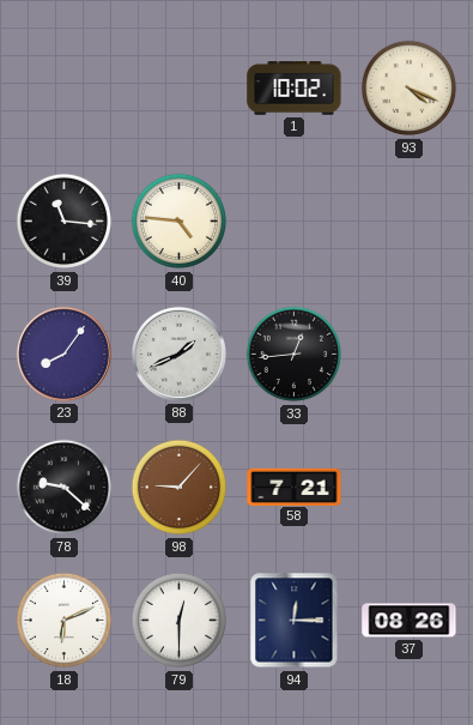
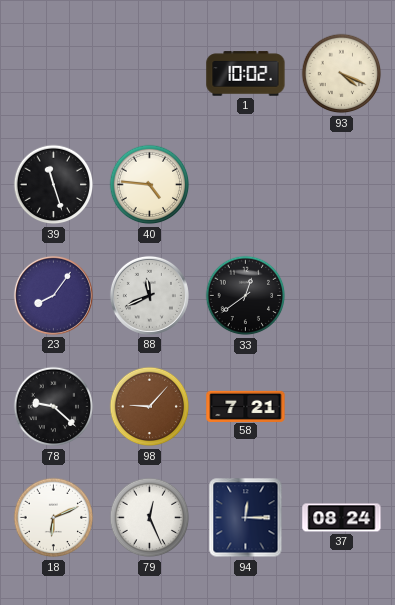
39: 11:16 -> 11:27 (54, 185)
88: 1:41 -> 11:41 (149, 295)
33: 12:44 -> 12:39 (246, 296)
79: 12:30 -> 12:26 (150, 518)
37: 08:26 -> 08:24 (342, 518)
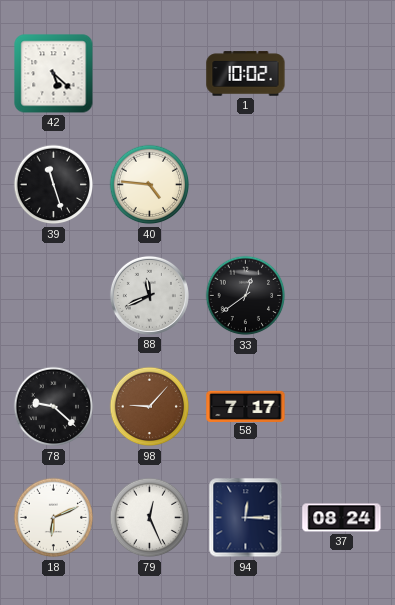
42: none -> 5:22 (54, 74)
93: 4:19 -> none (342, 74)
23: 8:06 -> none (53, 295)
58: 7:21 -> 7:17 (246, 406)
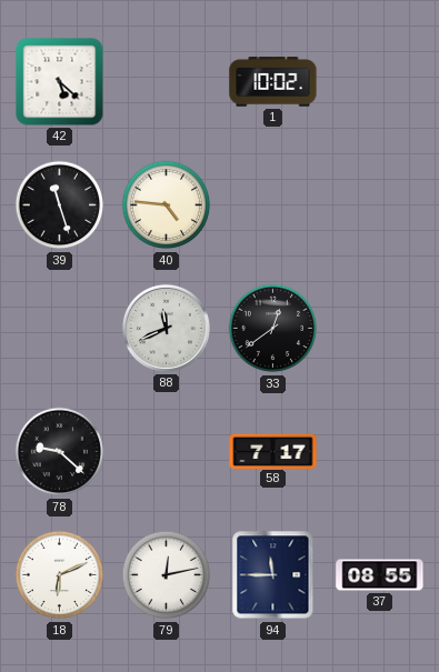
98: 9:07 -> none (150, 407)
79: 12:26 -> 12:13 (167, 575)
94: 12:15 -> 11:45 (273, 575)
37: 08:24 -> 08:55 (380, 575)
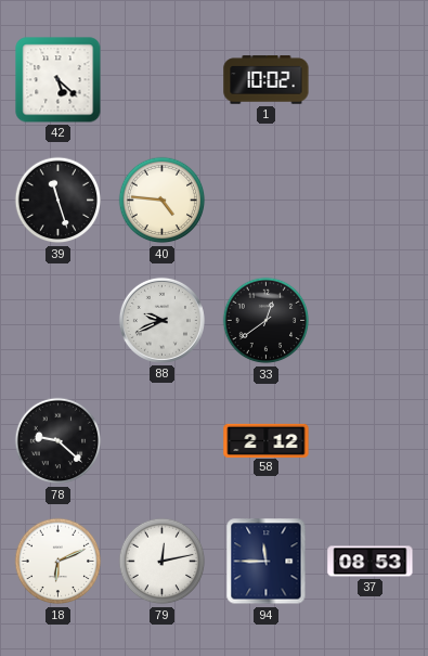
88: 11:41 -> 9:41 (161, 320)
58: 7:17 -> 2:12 (267, 440)
37: 08:55 -> 08:53 (371, 562)
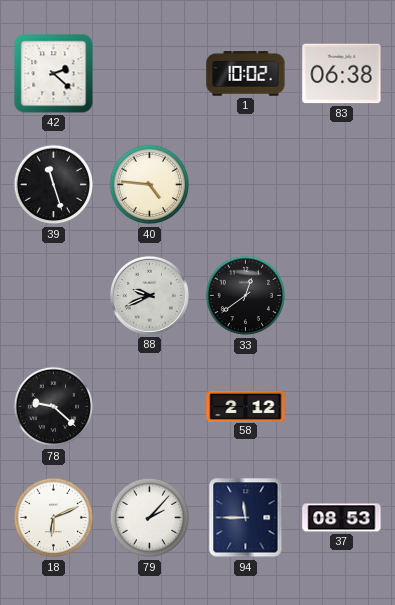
42: 5:22 -> 2:22 (54, 74)
83: none -> 06:38 (342, 74)
79: 12:13 -> 2:07 (150, 518)
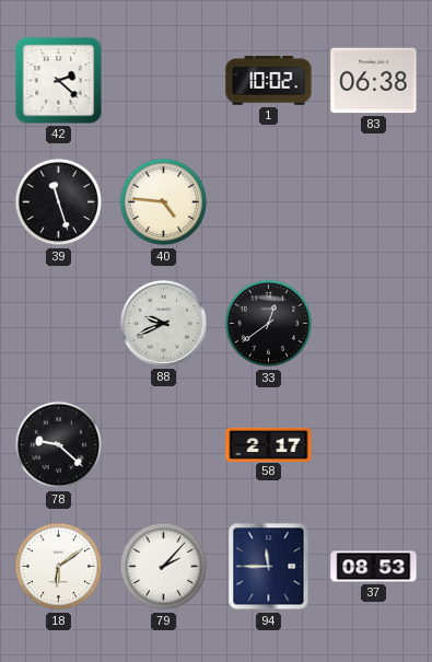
58: 2:12 -> 2:17 (269, 444)
18: 6:11 -> 6:09 (59, 567)
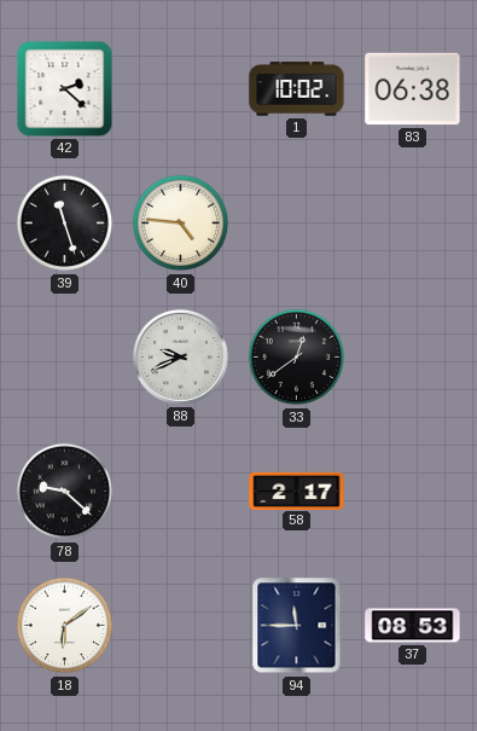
79: 2:07 -> none (164, 567)
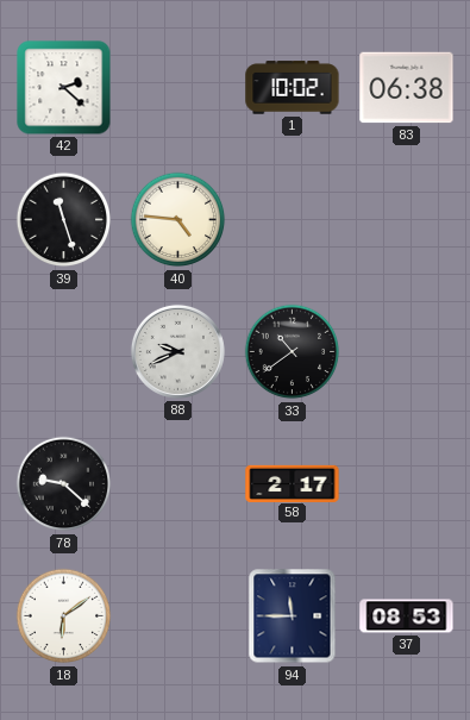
33: 12:39 -> 10:39 (293, 352)
